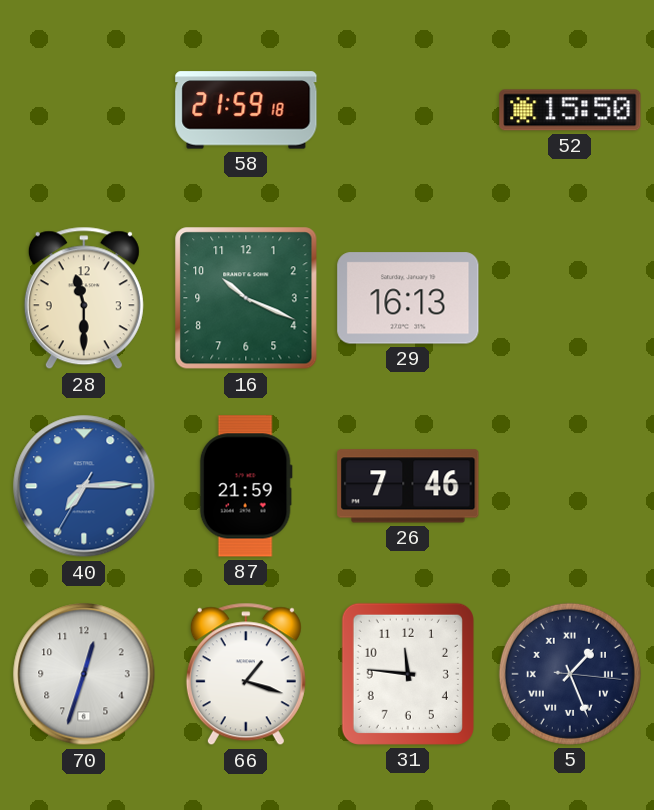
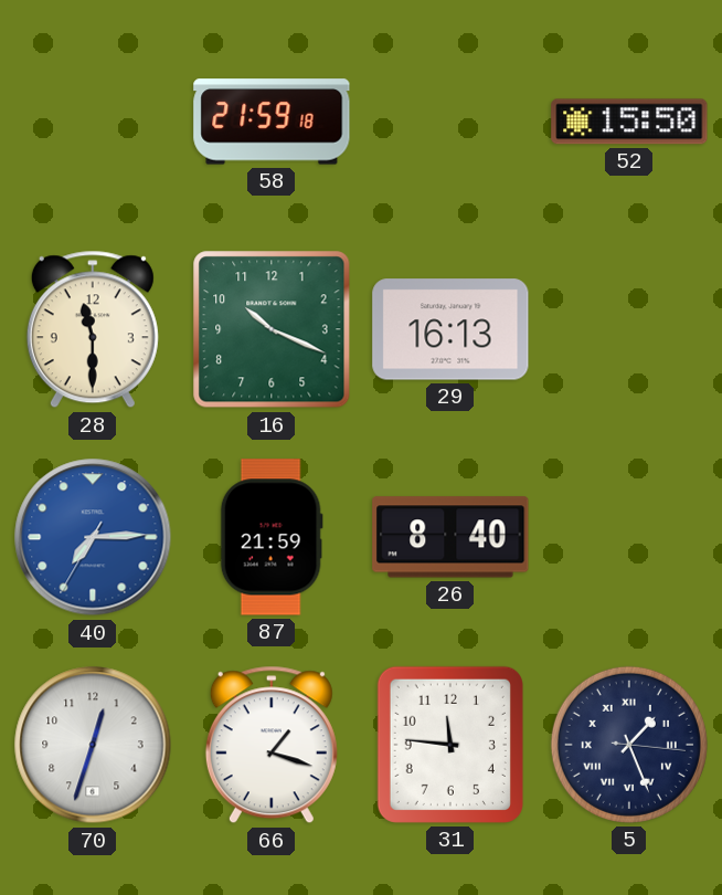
26: 7:46 -> 8:40 (450, 537)
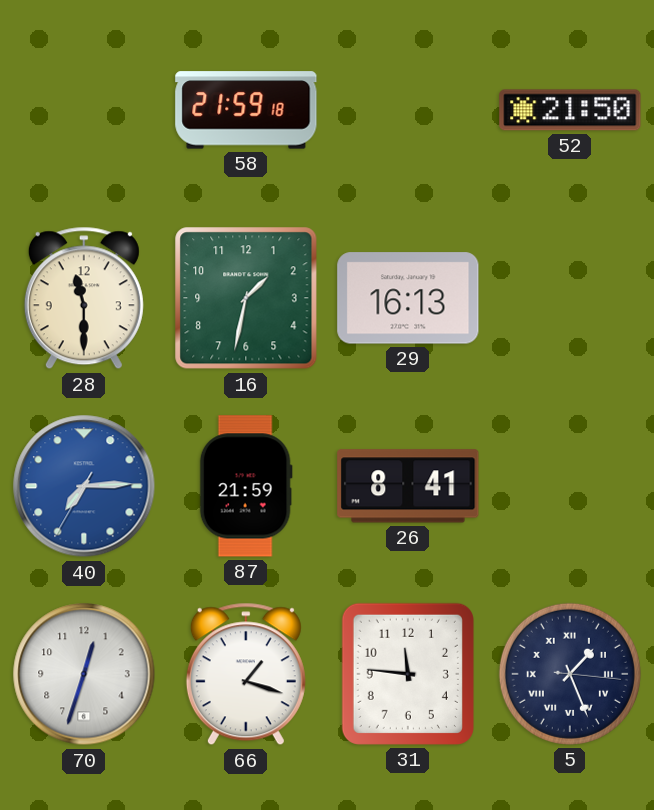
52: 15:50 -> 21:50 (570, 110)
16: 10:19 -> 1:32 (246, 298)
26: 8:40 -> 8:41 (408, 486)
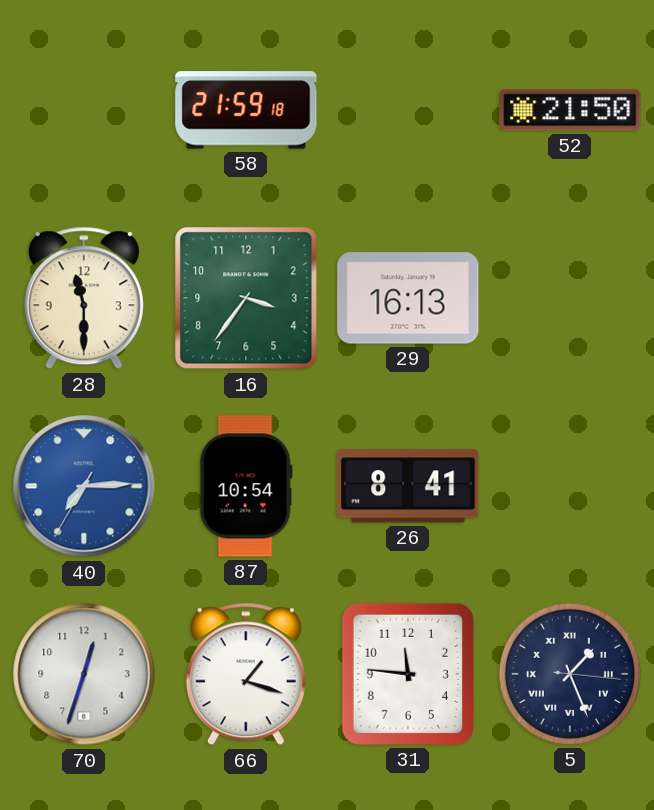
16: 1:32 -> 3:36 (246, 298)
87: 21:59 -> 10:54 (246, 486)
